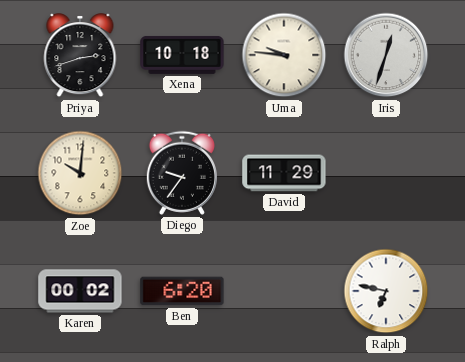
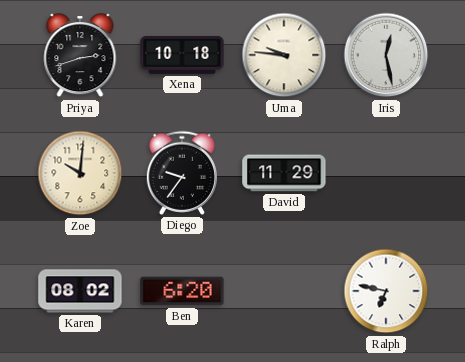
Iris: 12:33 -> 12:28 (386, 55)
Karen: 00:02 -> 08:02 (80, 291)
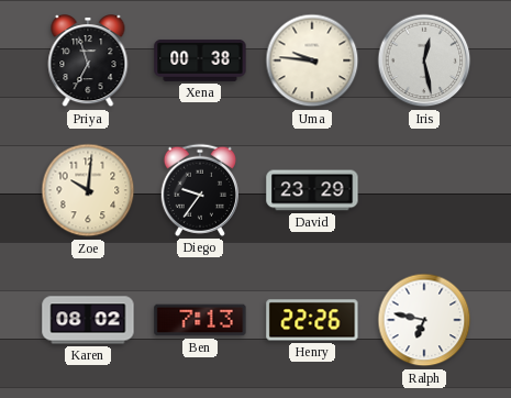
Priya: 2:42 -> 6:57 (88, 62)
Xena: 10:18 -> 00:38 (200, 60)
David: 11:29 -> 23:29 (312, 190)
Ben: 6:20 -> 7:13 (200, 320)
Henry: none -> 22:26 (312, 320)
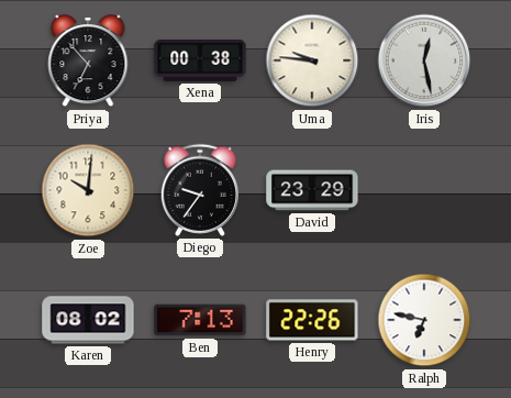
Priya: 6:57 -> 6:53 (88, 62)
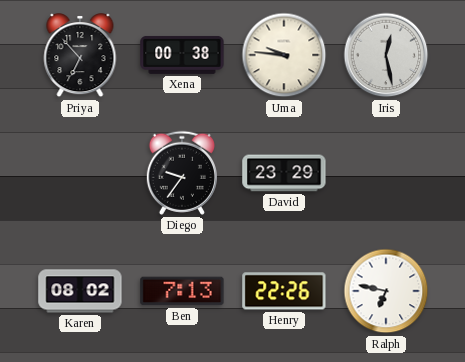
Zoe: 10:01 -> none (88, 190)
